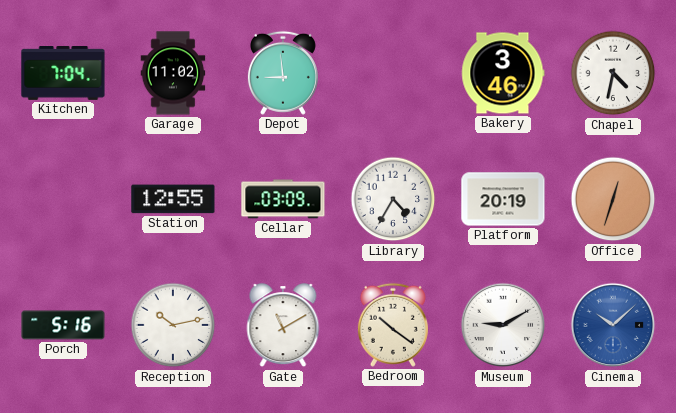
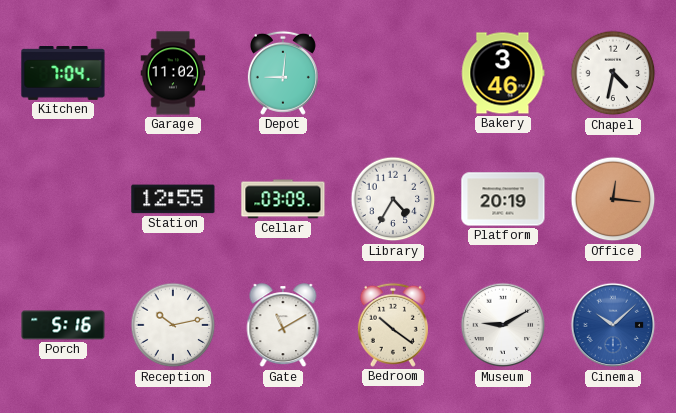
Depot: 8:59 -> 9:01 (283, 73)
Office: 12:33 -> 12:16 (613, 199)
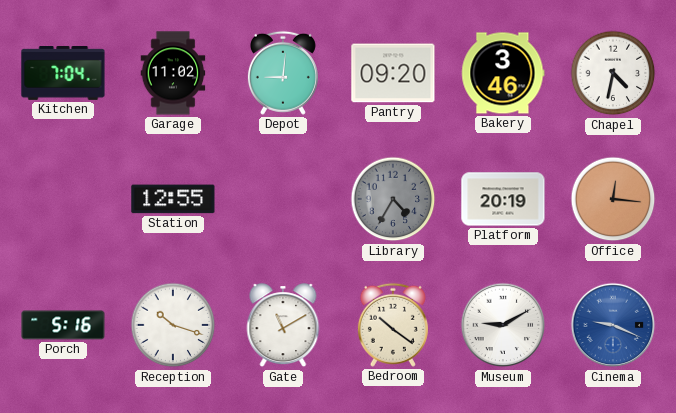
Pantry: none -> 09:20 (393, 73)
Cellar: 03:09 -> none (283, 199)
Library dial: white -> grey (393, 199)
Reception: 10:13 -> 10:18 (173, 325)
Cinema: 10:08 -> 9:19 (613, 325)
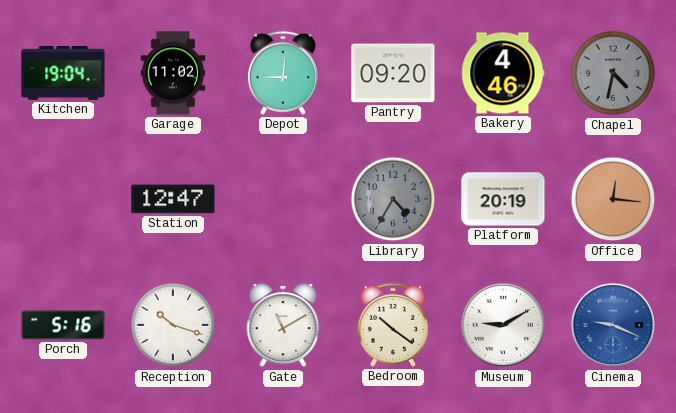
Kitchen: 7:04 -> 19:04 (63, 74)
Bakery: 3:46 -> 4:46 (503, 73)
Chapel dial: white -> grey (613, 73)
Station: 12:55 -> 12:47 (173, 199)
